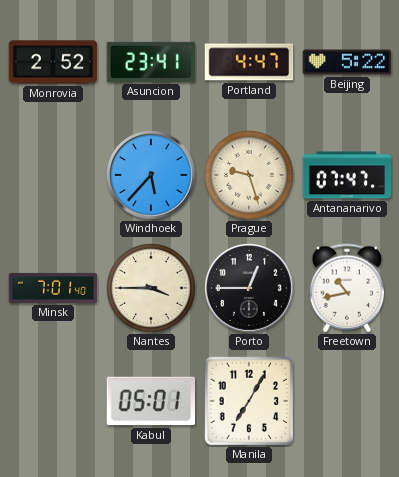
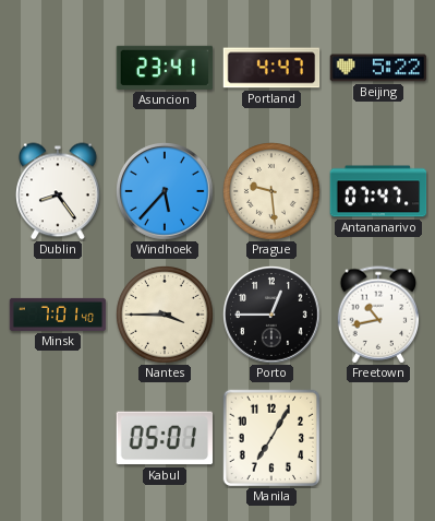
Monrovia: 2:52 -> none (53, 62)
Dublin: none -> 8:24 (58, 191)
Prague: 9:27 -> 9:29 (273, 192)
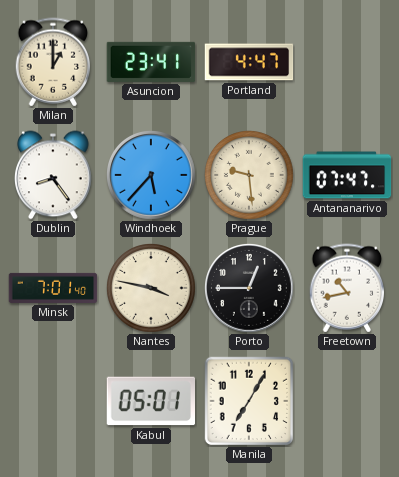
Milan: none -> 1:00 (53, 62)
Beijing: 5:22 -> none (378, 68)
Nantes: 3:45 -> 3:47 (152, 289)
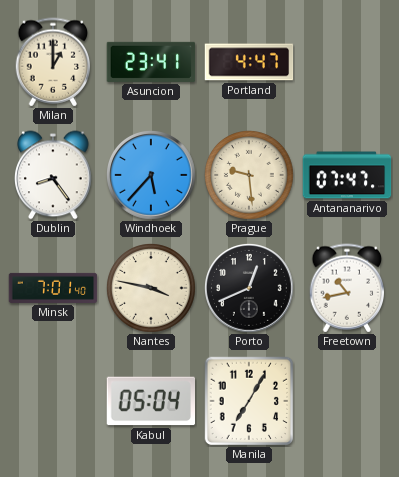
Porto: 12:45 -> 12:41 (250, 289)
Kabul: 05:01 -> 05:04 (150, 401)
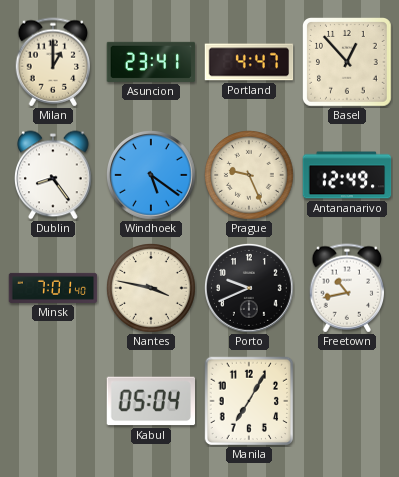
Basel: none -> 12:53 (348, 63)
Windhoek: 5:37 -> 5:21 (152, 176)
Prague: 9:29 -> 9:26 (250, 176)
Antananarivo: 07:47 -> 12:49 (347, 175)
Porto: 12:41 -> 9:41 (250, 289)
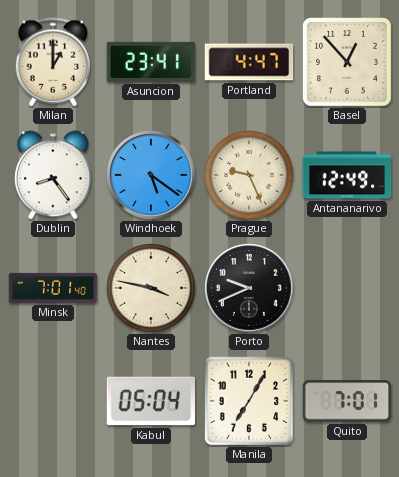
Freetown: 10:43 -> none (347, 288)
Quito: none -> 7:01 (347, 401)
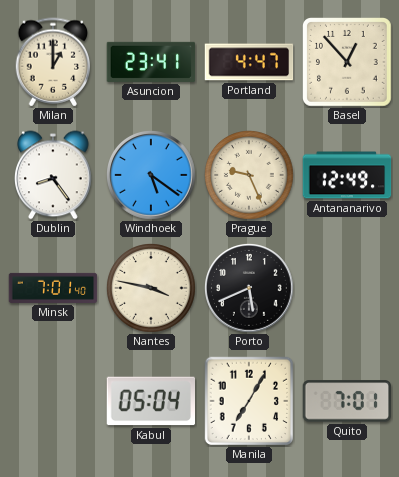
Porto: 9:41 -> 5:41 (250, 289)
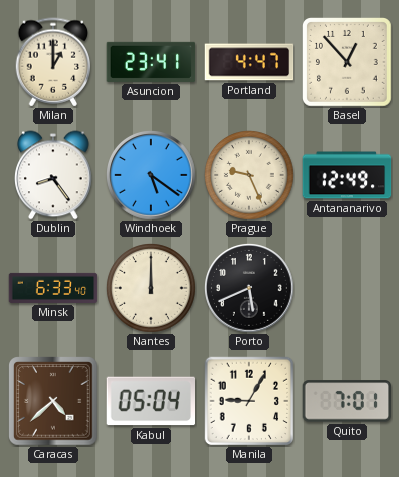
Minsk: 7:01 -> 6:33 (53, 288)
Nantes: 3:47 -> 12:00 (152, 289)
Caracas: none -> 4:38 (53, 401)
Manila: 7:05 -> 9:05 (249, 401)
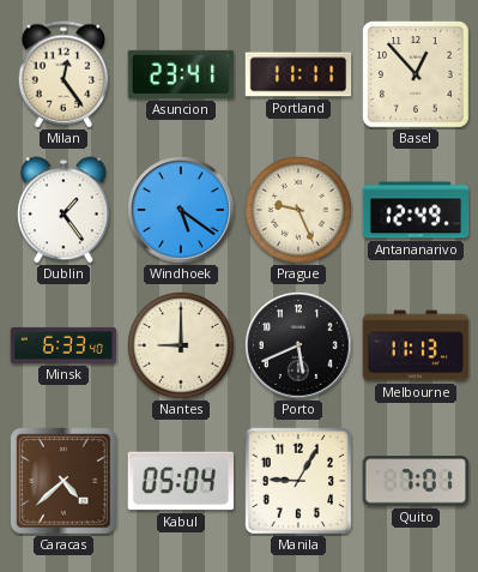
Milan: 1:00 -> 12:24 (63, 74)
Portland: 4:47 -> 11:11 (298, 74)
Dublin: 8:24 -> 1:24 (63, 210)
Nantes: 12:00 -> 9:00 (182, 347)
Melbourne: none -> 11:13 (416, 345)
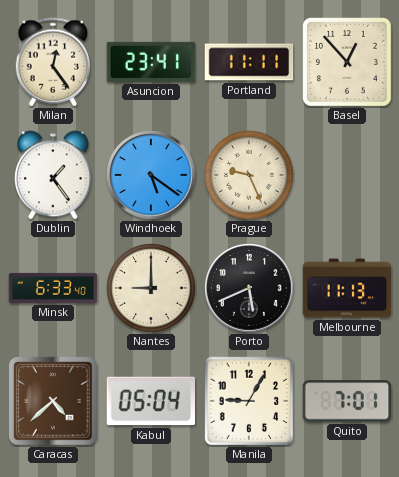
Antananarivo: 12:49 -> none (416, 210)
